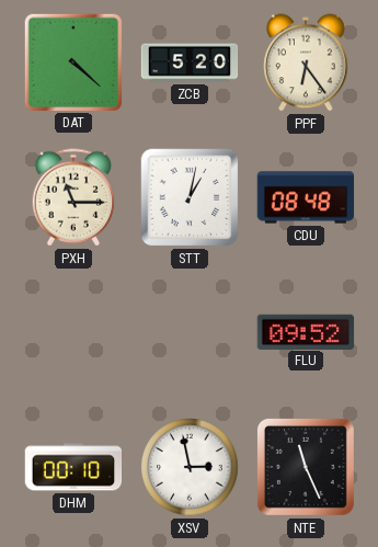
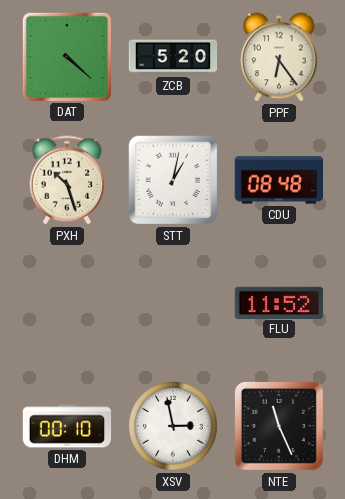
PXH: 11:15 -> 10:27 (67, 180)
FLU: 09:52 -> 11:52 (279, 302)
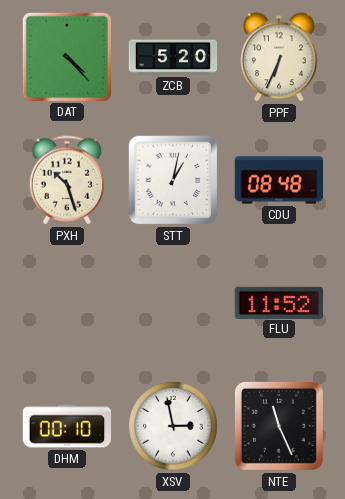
DAT: 4:22 -> 4:23 (66, 56)
PPF: 6:24 -> 6:34 (279, 57)
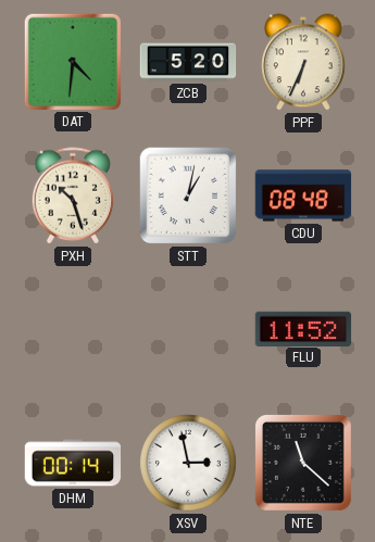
DAT: 4:23 -> 4:31 (72, 61)
DHM: 00:10 -> 00:14 (73, 463)
NTE: 11:26 -> 11:22 (303, 463)
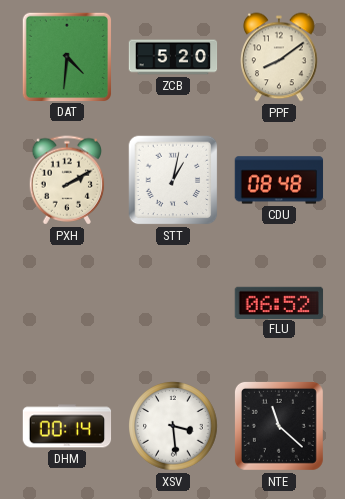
PPF: 6:34 -> 8:09 (279, 57)
PXH: 10:27 -> 2:10 (67, 180)
FLU: 11:52 -> 06:52 (279, 302)
XSV: 2:58 -> 3:29 (173, 426)
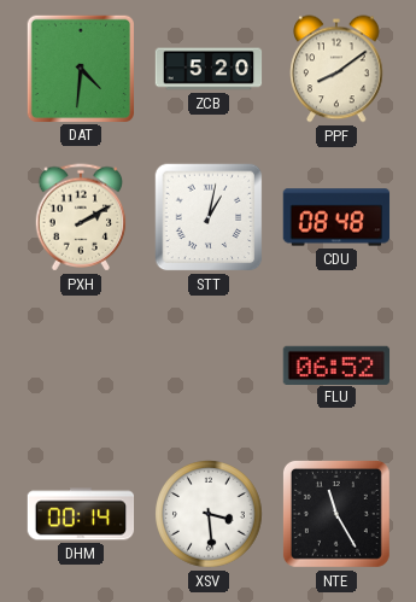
NTE: 11:22 -> 11:25 (336, 514)
